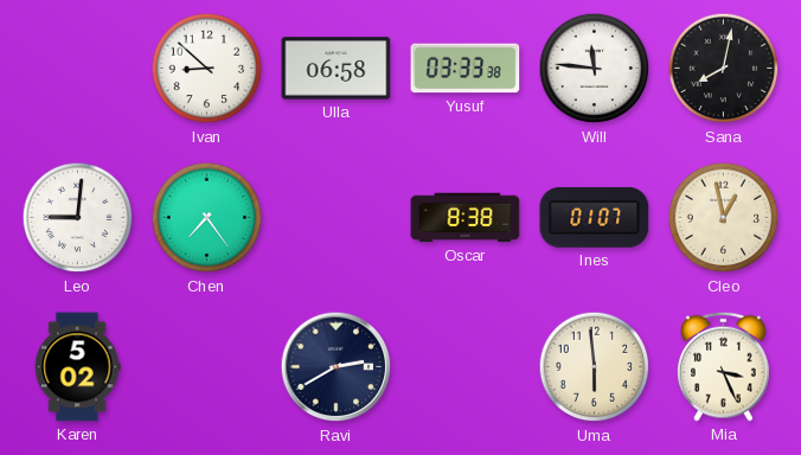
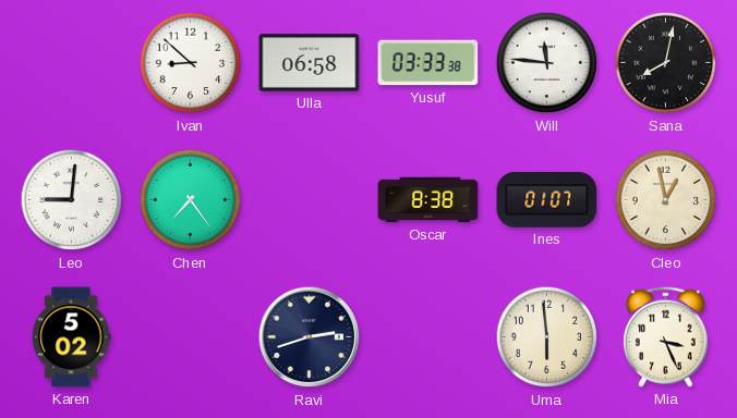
Ravi: 2:40 -> 2:42 (310, 337)
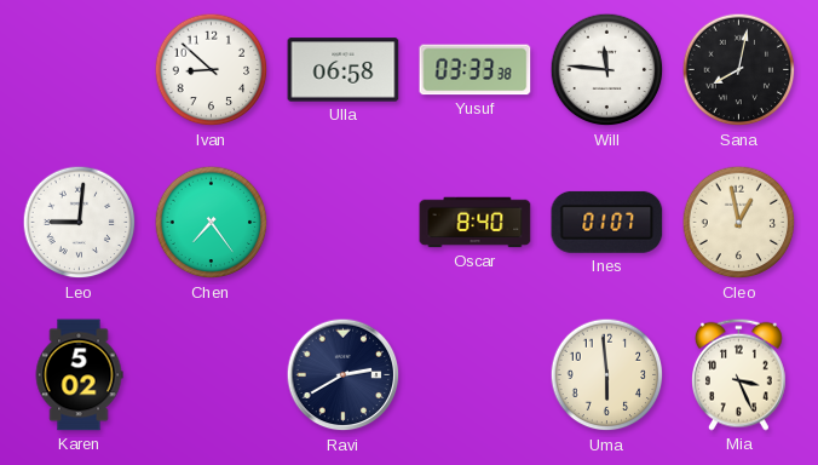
Oscar: 8:38 -> 8:40 (476, 223)
Ravi: 2:42 -> 2:40 (344, 375)
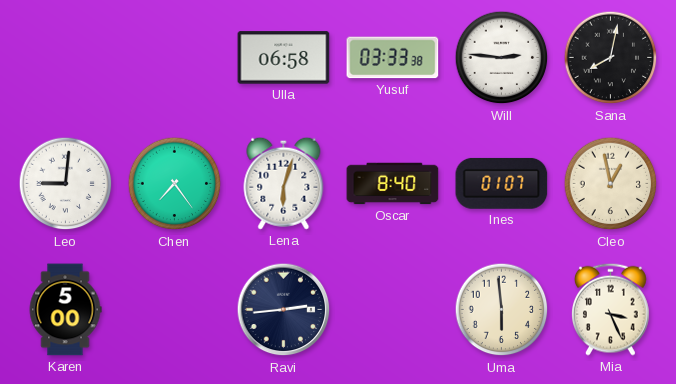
Ivan: 8:52 -> none (212, 70)
Will: 11:46 -> 2:46 (502, 58)
Lena: none -> 6:03 (284, 183)
Karen: 5:02 -> 5:00 (65, 310)
Ravi: 2:40 -> 2:44 (284, 310)
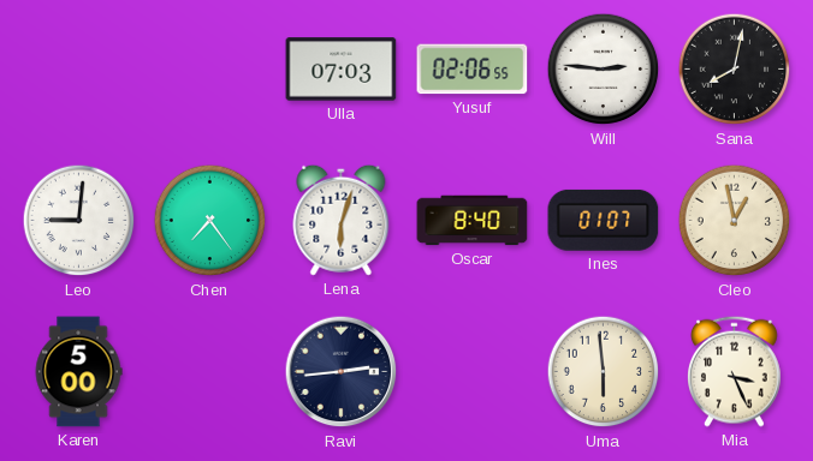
Ulla: 06:58 -> 07:03 (342, 70)
Yusuf: 03:33 -> 02:06 (473, 70)
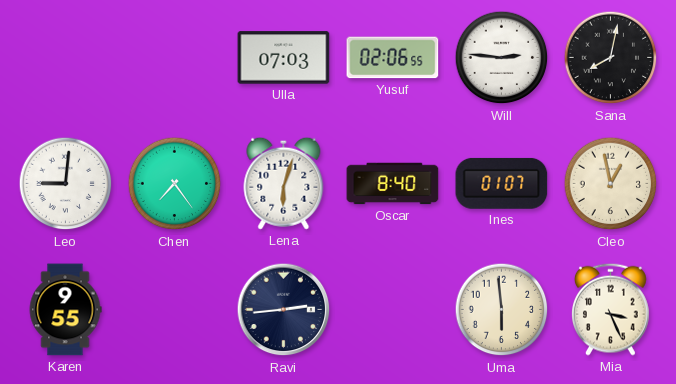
Karen: 5:00 -> 9:55 (65, 310)
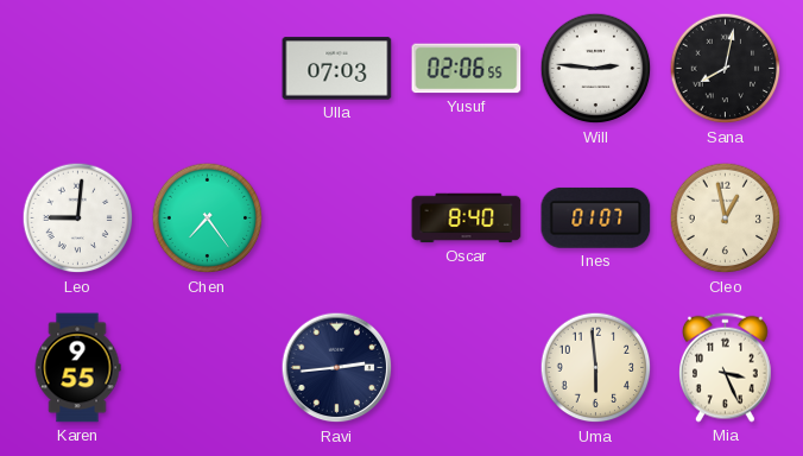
Lena: 6:03 -> none (284, 183)
